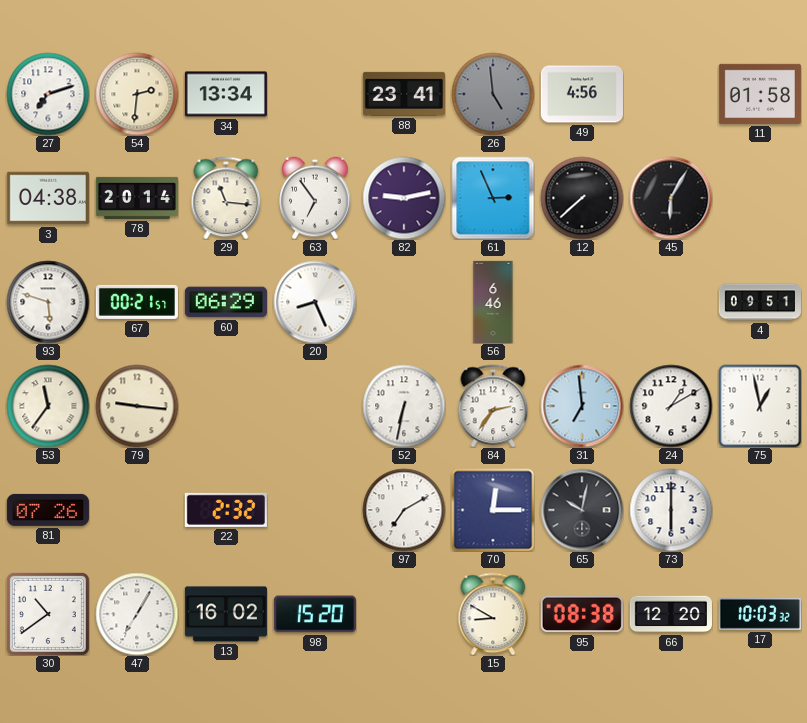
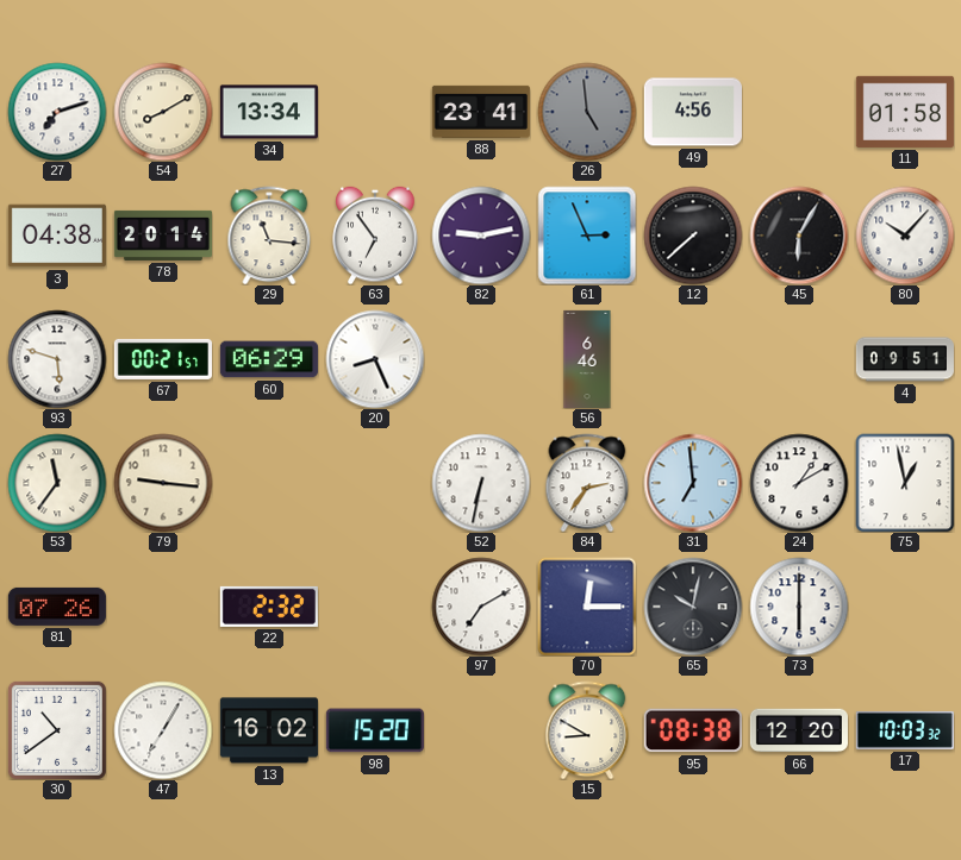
54: 2:31 -> 8:10 (163, 112)
80: none -> 10:07 (905, 236)
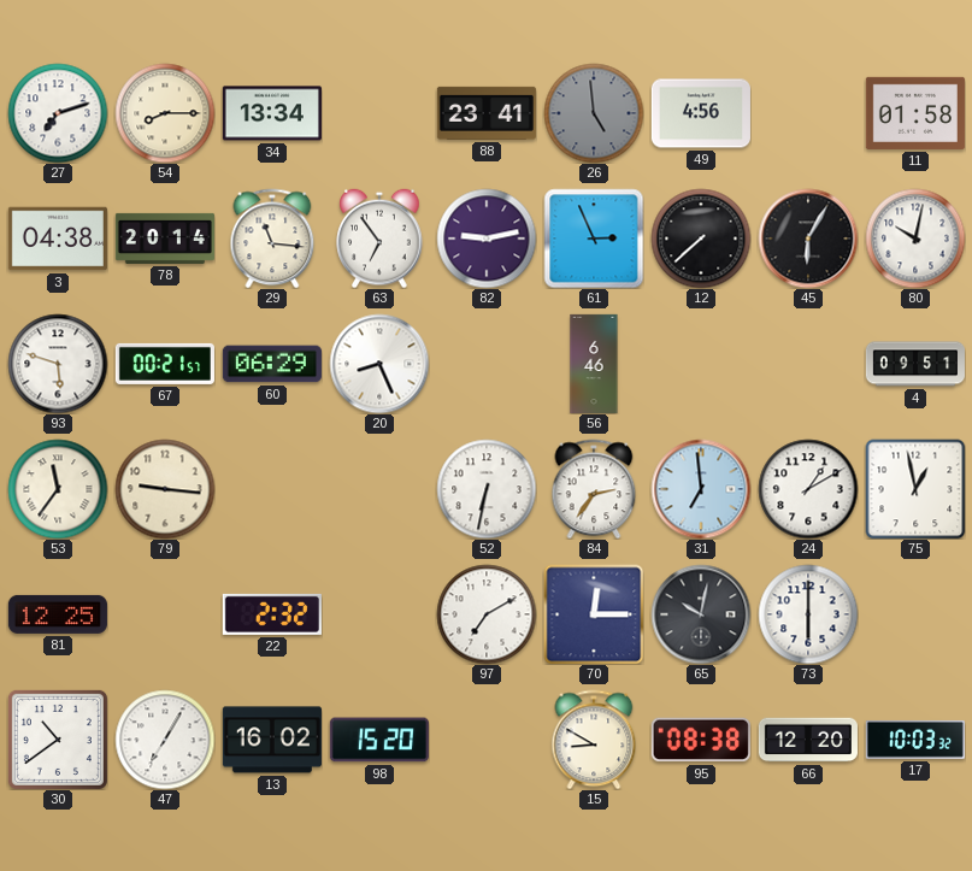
54: 8:10 -> 8:15 (165, 113)
80: 10:07 -> 10:02 (915, 239)
81: 07:26 -> 12:25 (58, 614)
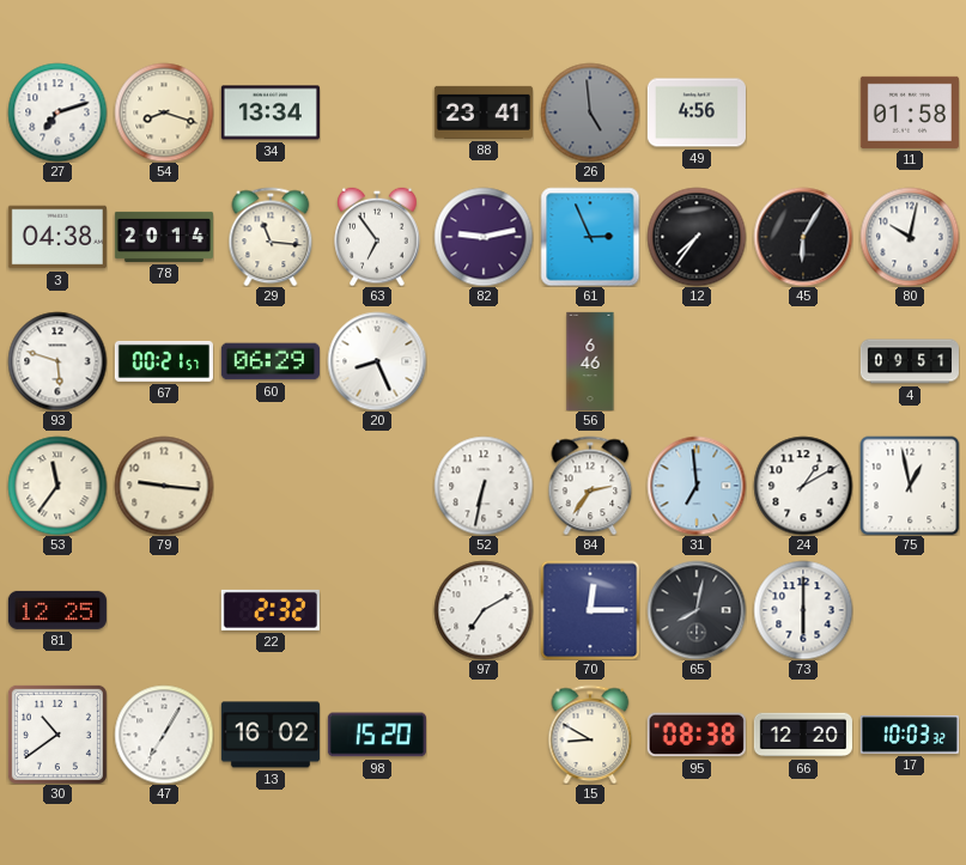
54: 8:15 -> 8:18 (164, 112)
12: 7:38 -> 7:36 (697, 237)
65: 10:02 -> 8:02 (697, 610)
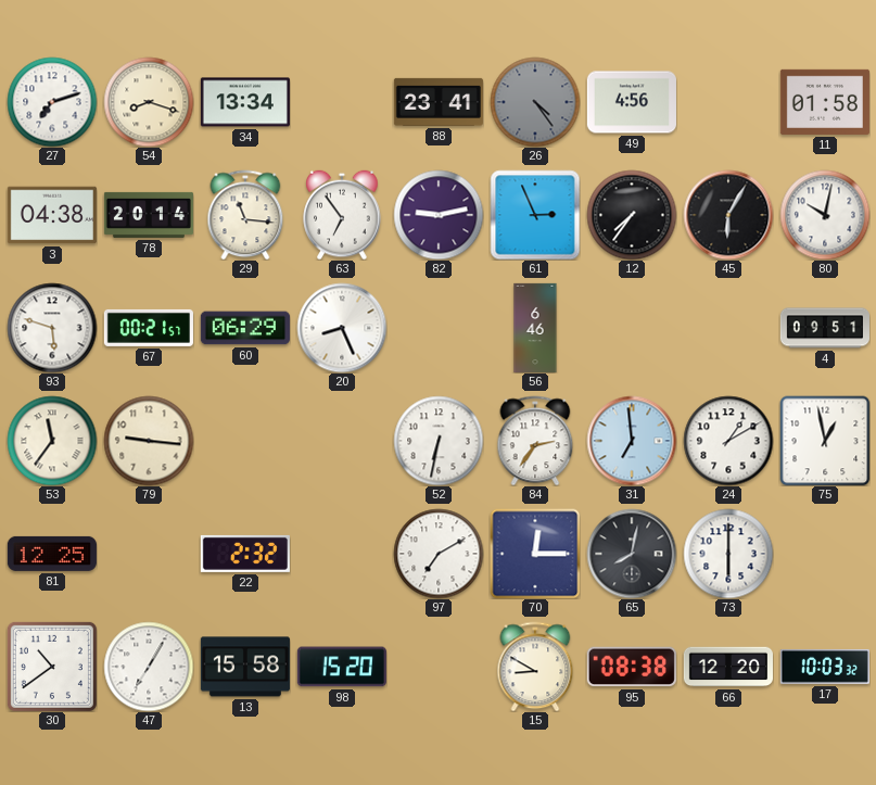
26: 4:59 -> 4:24 (535, 102)
13: 16:02 -> 15:58 (245, 667)
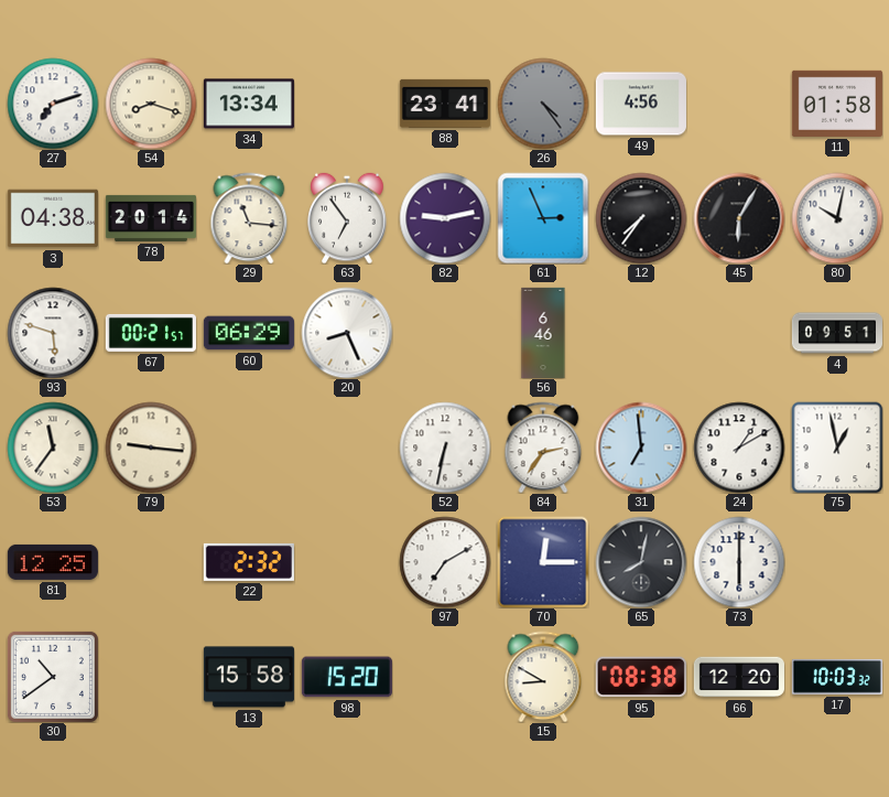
47: 7:05 -> none (149, 667)
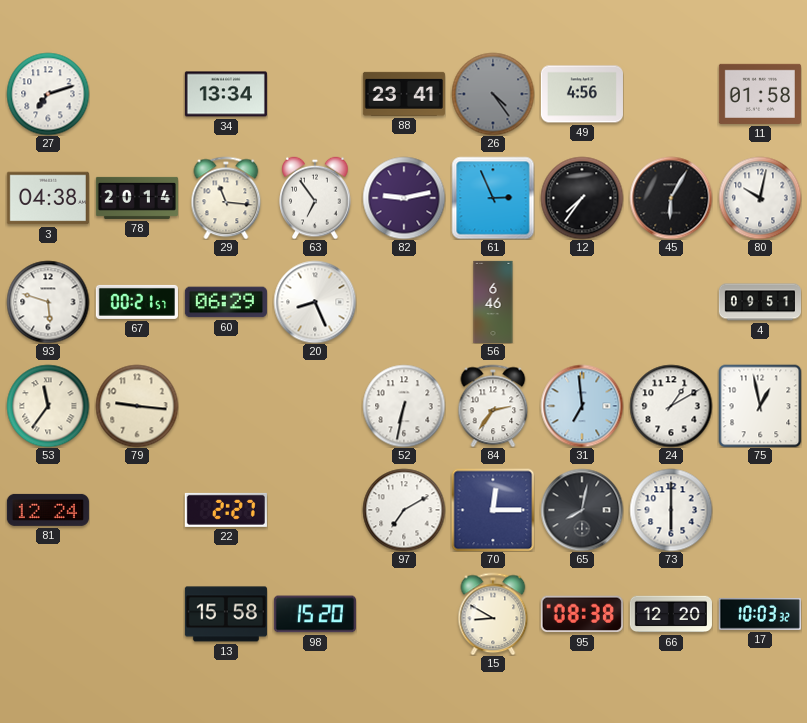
54: 8:18 -> none (151, 104)
81: 12:25 -> 12:24 (48, 510)
22: 2:32 -> 2:27 (226, 510)
30: 10:39 -> none (53, 677)
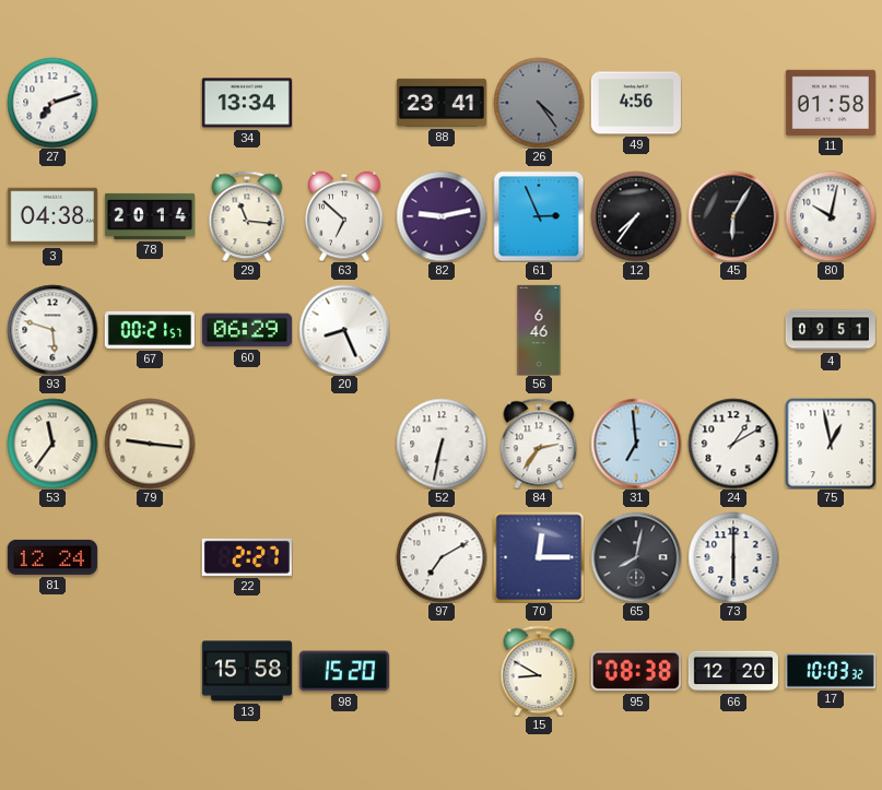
63: 6:54 -> 6:52 (344, 216)
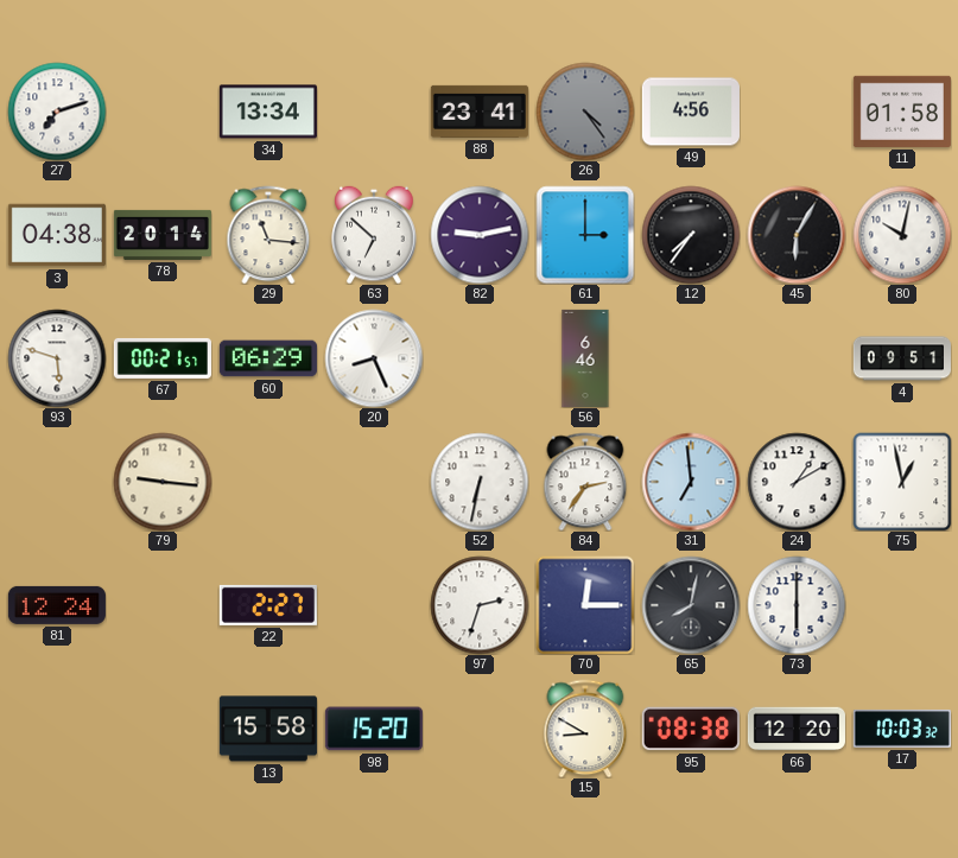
61: 2:56 -> 3:00 (585, 235)
53: 11:36 -> none (52, 444)
97: 7:10 -> 2:33 (480, 605)
